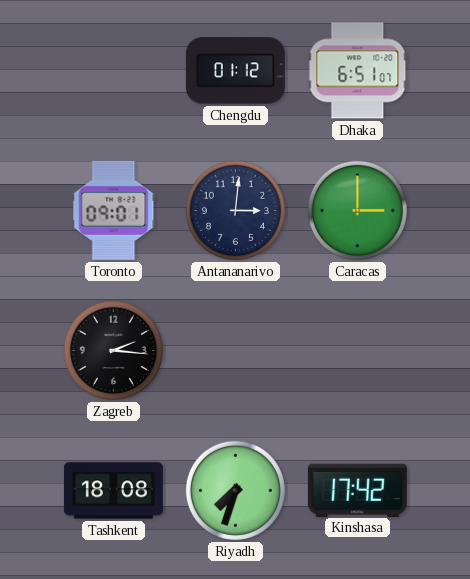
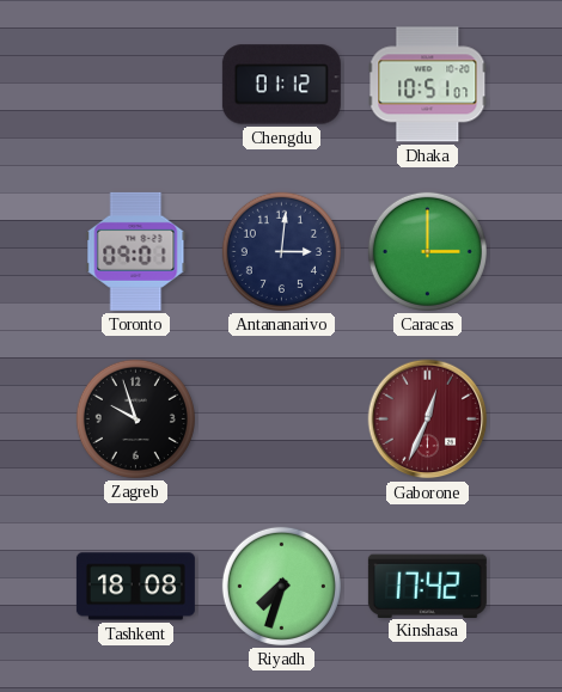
Dhaka: 6:51 -> 10:51 (428, 85)
Zagreb: 2:16 -> 9:57 (135, 418)
Gaborone: none -> 12:34 (428, 420)
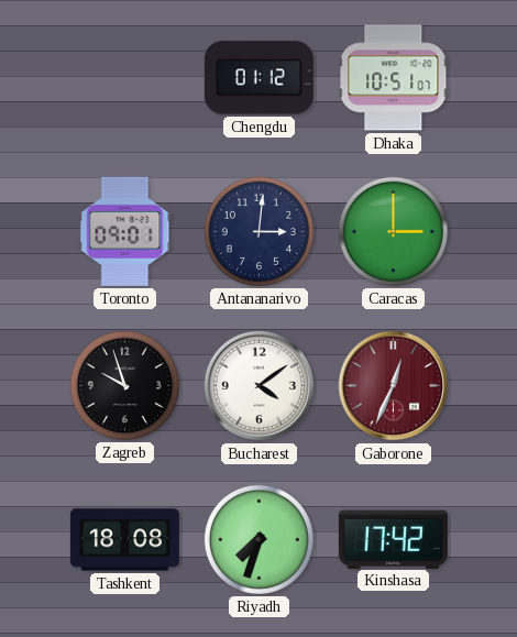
Bucharest: none -> 4:09 (260, 386)
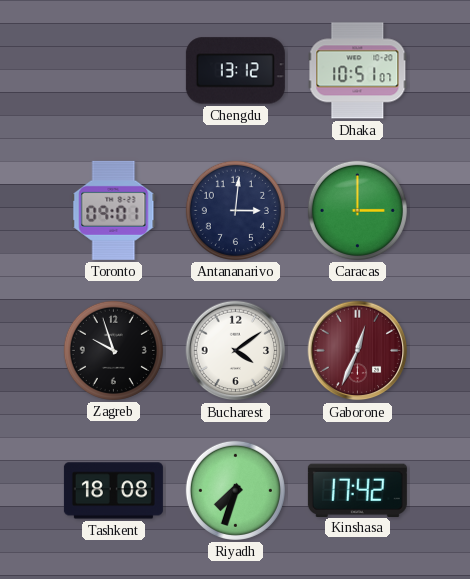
Chengdu: 01:12 -> 13:12 (235, 71)
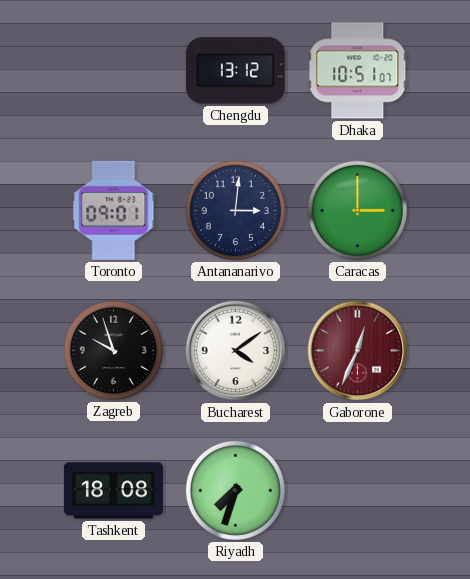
Kinshasa: 17:42 -> none (357, 490)
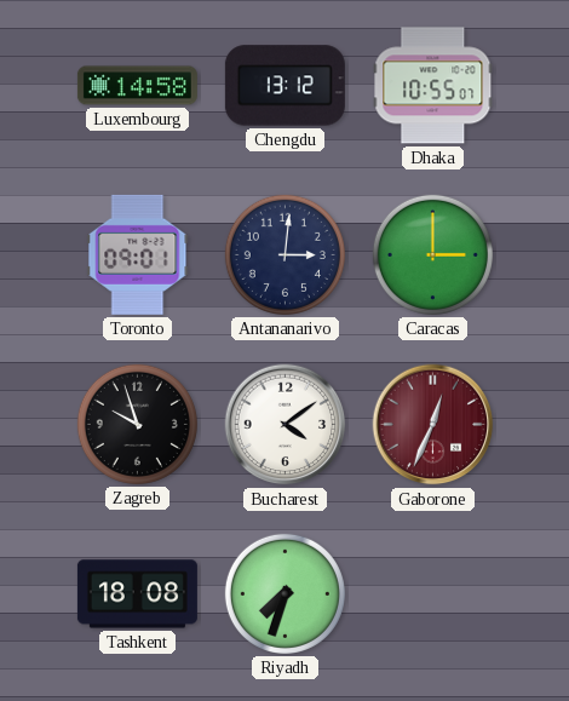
Luxembourg: none -> 14:58 (137, 86)
Dhaka: 10:51 -> 10:55 (433, 86)
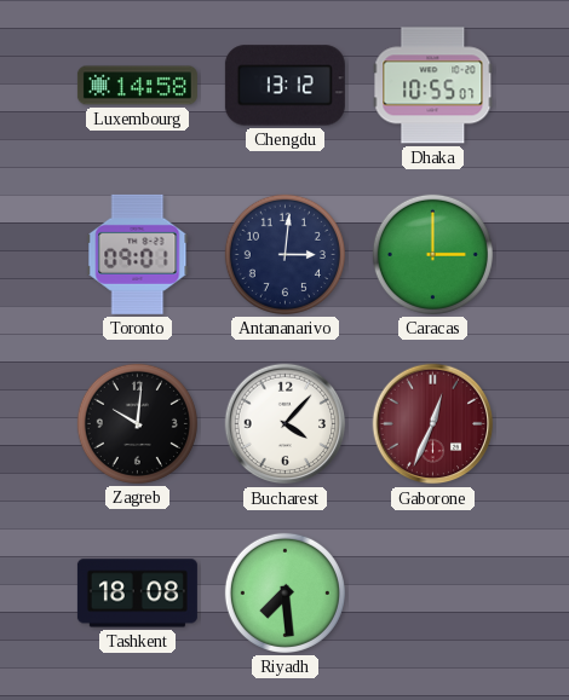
Zagreb: 9:57 -> 10:01 (137, 423)
Bucharest: 4:09 -> 4:07 (286, 424)
Riyadh: 7:33 -> 7:29 (284, 592)
